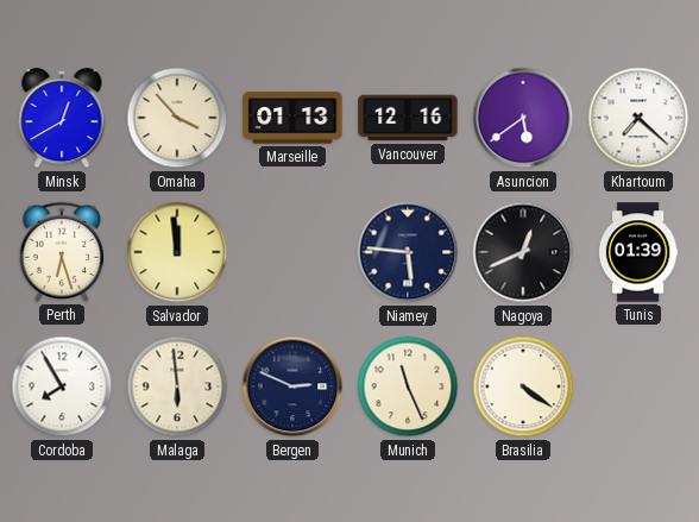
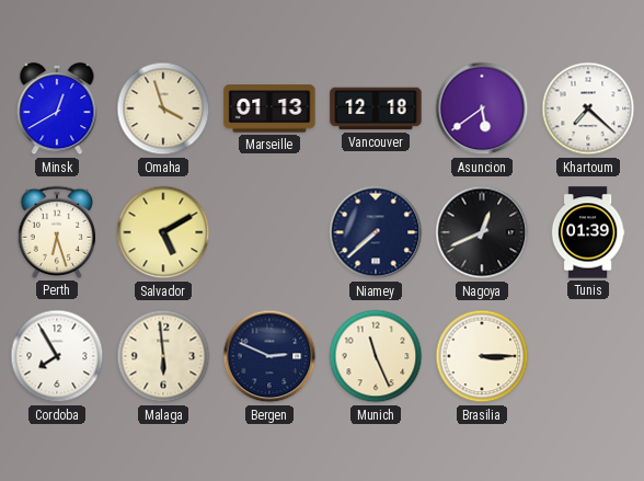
Omaha: 3:53 -> 3:57 (163, 108)
Vancouver: 12:16 -> 12:18 (376, 108)
Salvador: 11:59 -> 5:10 (163, 232)
Niamey: 5:46 -> 7:38 (376, 232)
Brasilia: 4:21 -> 3:15 (482, 356)
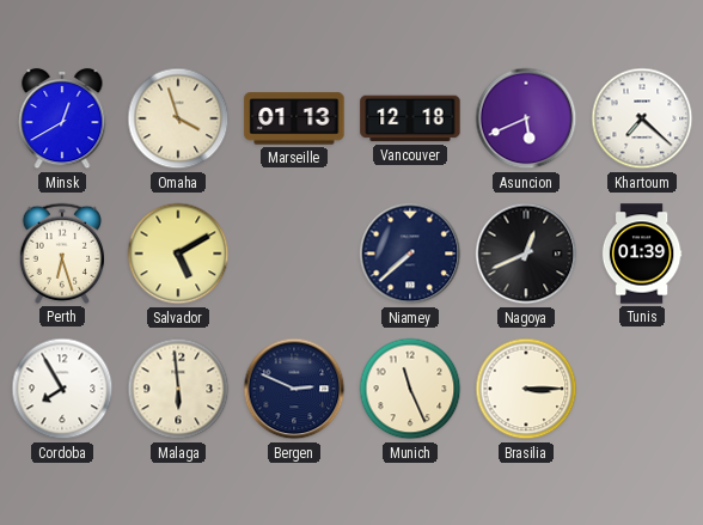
Asuncion: 5:39 -> 5:41 (526, 118)
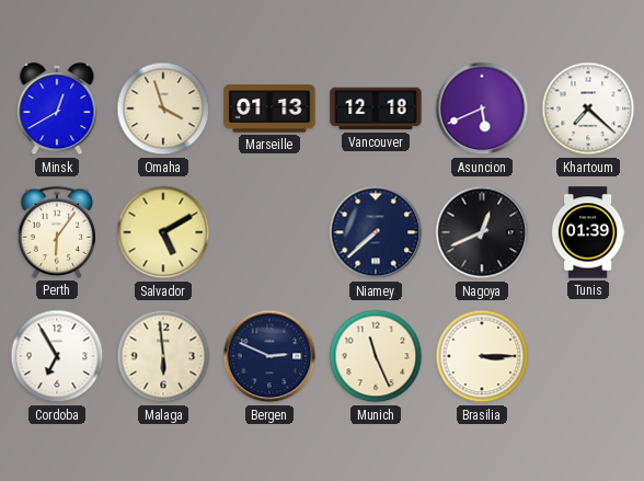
Perth: 6:27 -> 6:06 (56, 232)
Cordoba: 7:55 -> 6:55 (57, 356)
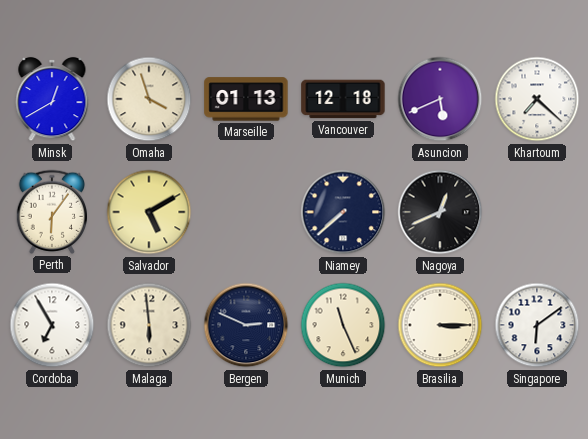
Tunis: 01:39 -> none (588, 232)
Singapore: none -> 6:09 (537, 325)
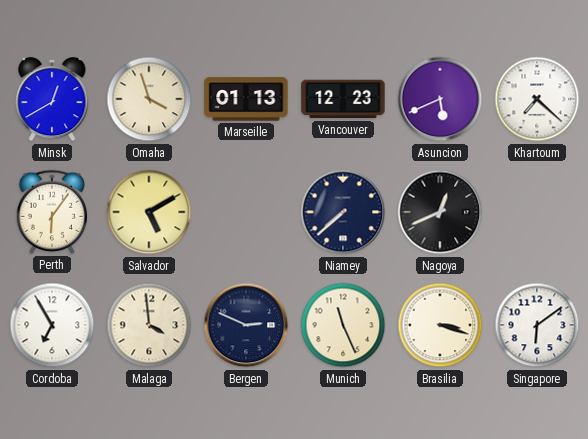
Vancouver: 12:18 -> 12:23 (343, 99)
Malaga: 5:59 -> 3:59 (149, 325)
Brasilia: 3:15 -> 3:18 (440, 325)
